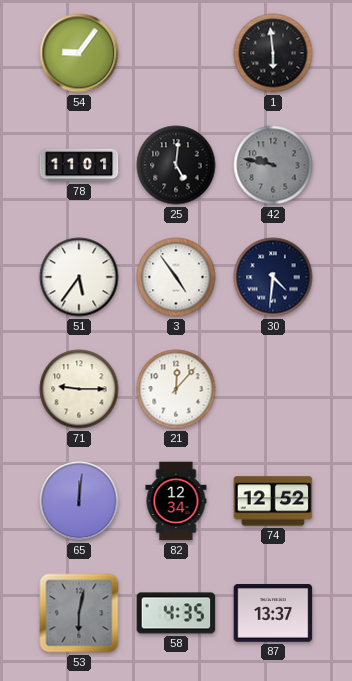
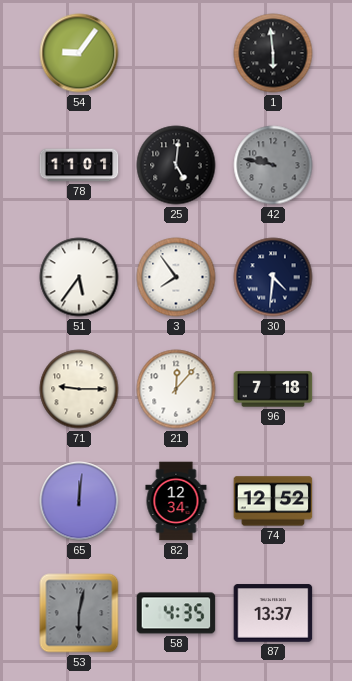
3: 4:54 -> 7:54 (176, 277)
96: none -> 7:18 (273, 389)
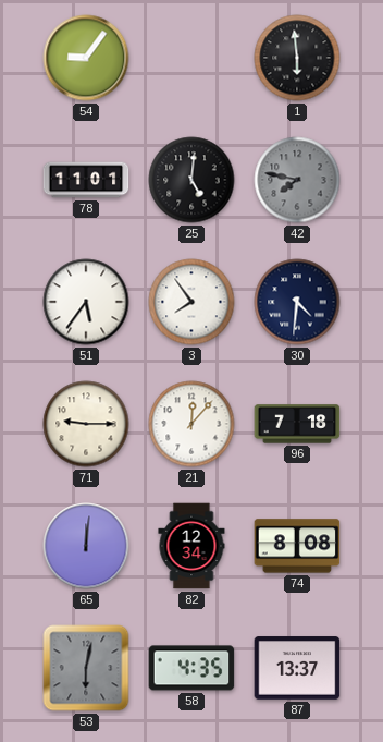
42: 9:47 -> 7:47 (297, 180)
74: 12:52 -> 8:08 (297, 546)
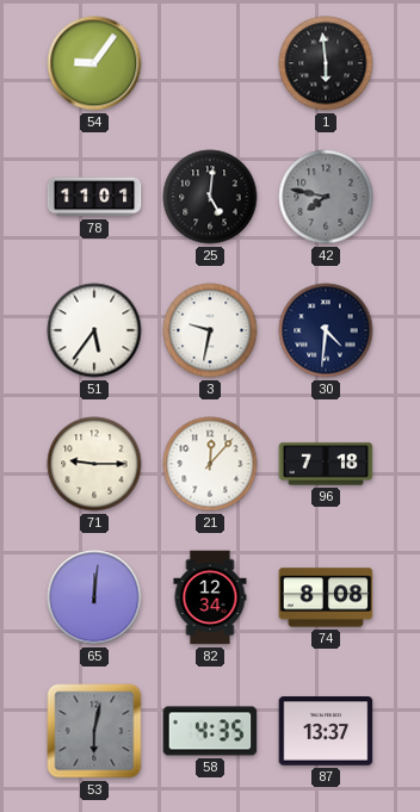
3: 7:54 -> 9:32 (210, 330)
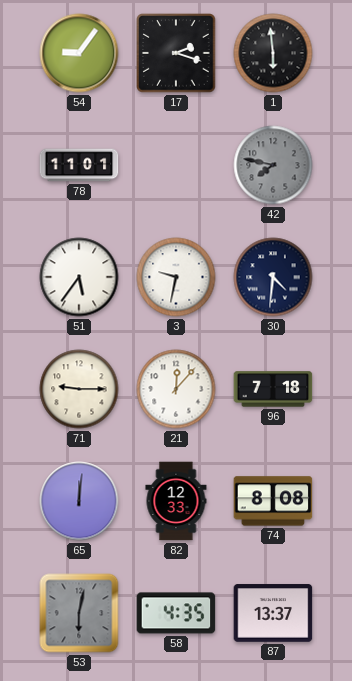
17: none -> 2:18 (176, 53)
25: 5:01 -> none (210, 197)
82: 12:34 -> 12:33 (176, 501)
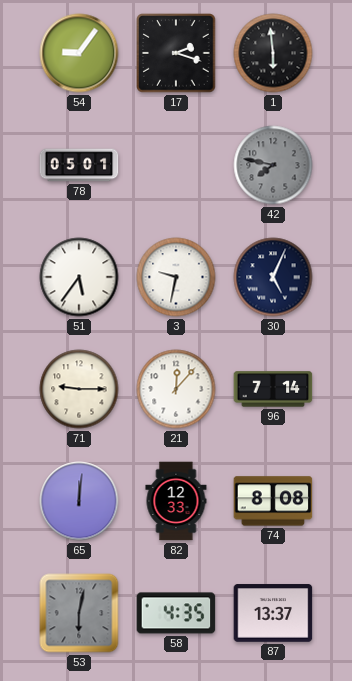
78: 11:01 -> 05:01 (79, 165)
30: 4:31 -> 5:04 (273, 277)
96: 7:18 -> 7:14 (273, 389)
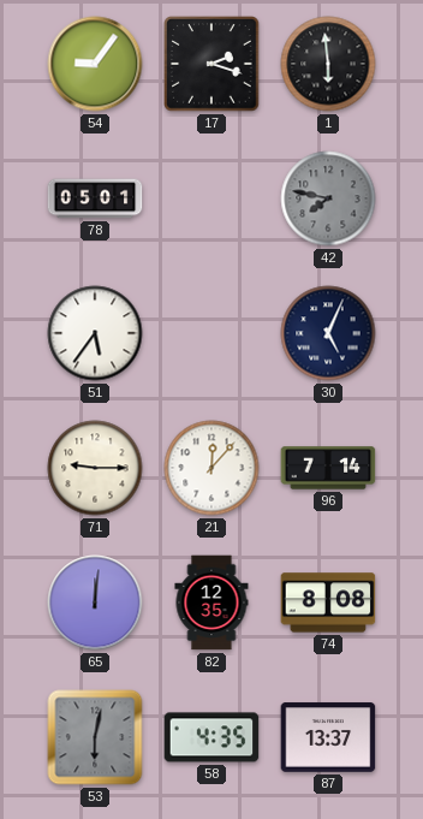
3: 9:32 -> none (176, 277)
82: 12:33 -> 12:35 (211, 603)
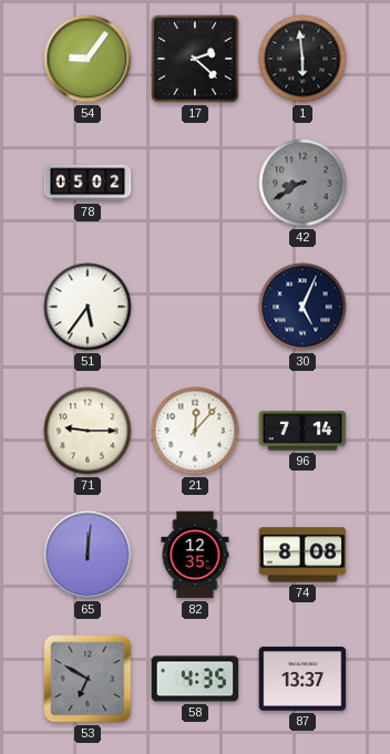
17: 2:18 -> 2:22 (195, 59)
78: 05:01 -> 05:02 (88, 183)
42: 7:47 -> 8:40 (302, 183)
53: 6:02 -> 6:50 (88, 679)
